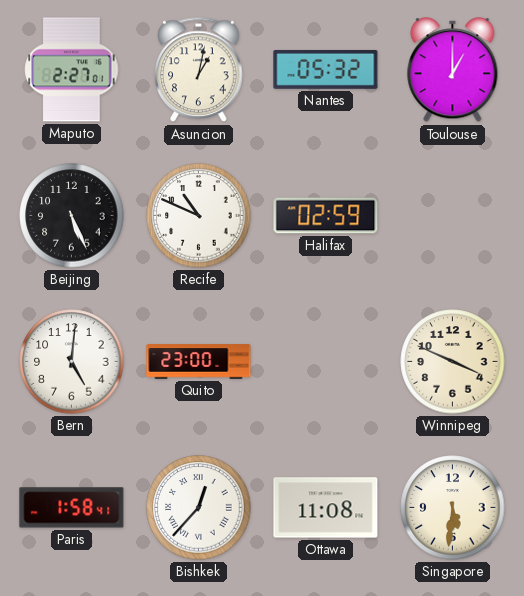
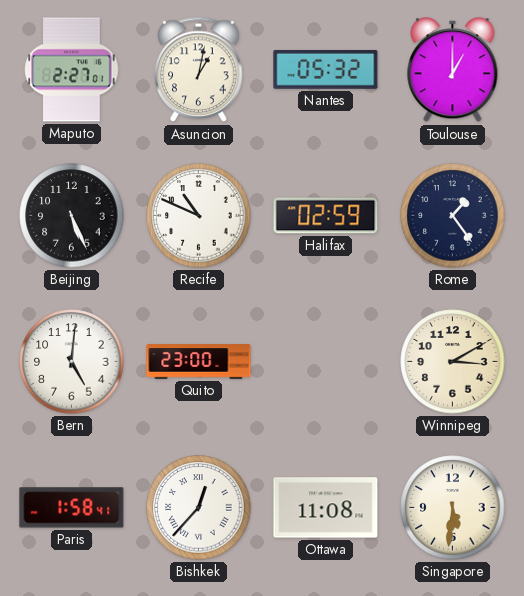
Rome: none -> 1:24 (453, 216)
Winnipeg: 3:49 -> 3:10 (453, 362)
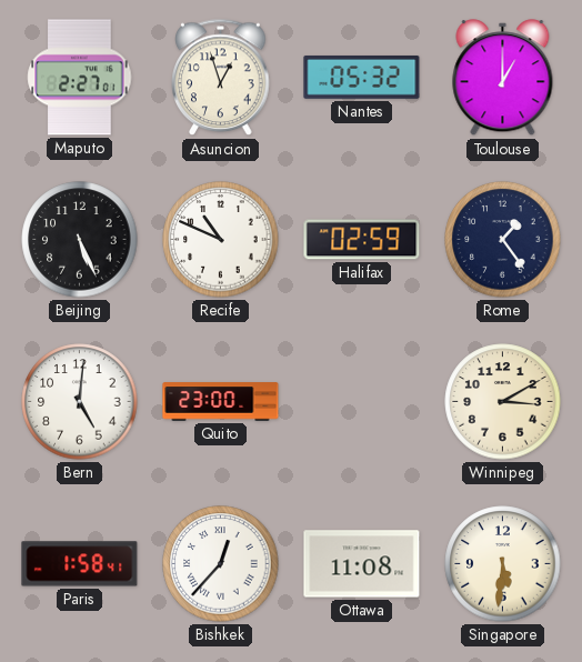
Asuncion: 1:02 -> 12:57 (221, 78)
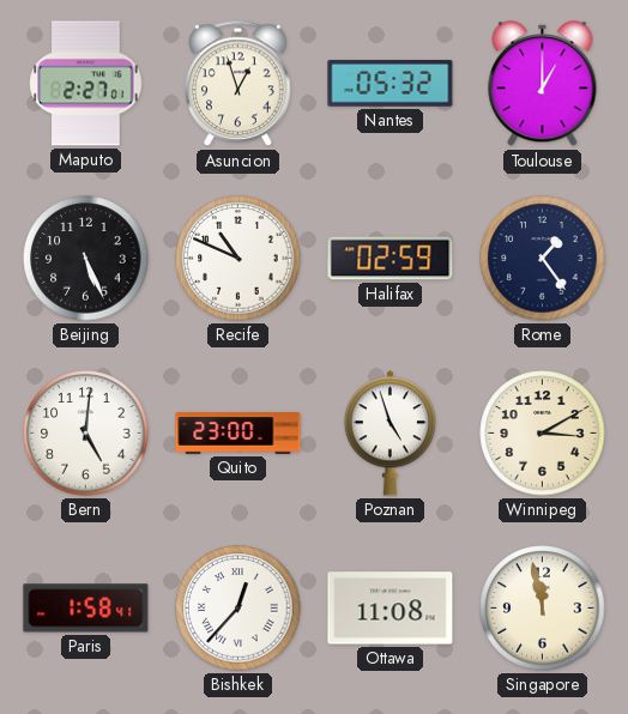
Poznan: none -> 4:57 (390, 434)
Singapore: 5:31 -> 11:58 (543, 609)
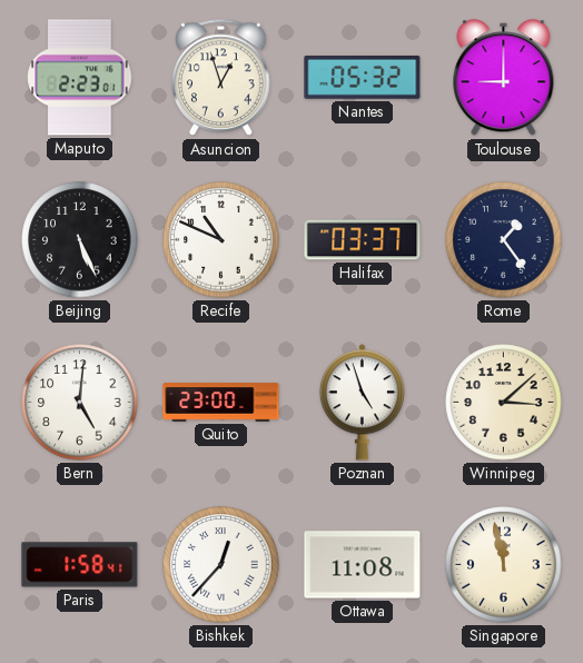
Maputo: 2:27 -> 2:23 (80, 78)
Toulouse: 1:00 -> 9:00 (504, 78)
Halifax: 02:59 -> 03:37 (363, 240)
Winnipeg: 3:10 -> 3:08 (504, 403)
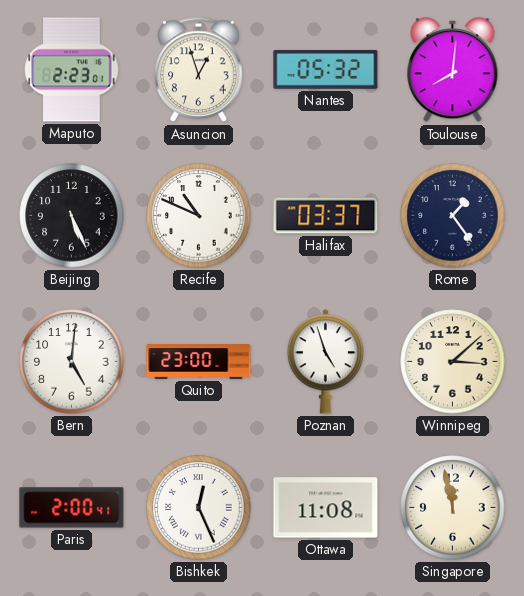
Toulouse: 9:00 -> 8:01 (453, 70)
Paris: 1:58 -> 2:00 (72, 508)
Bishkek: 12:37 -> 12:26 (199, 508)
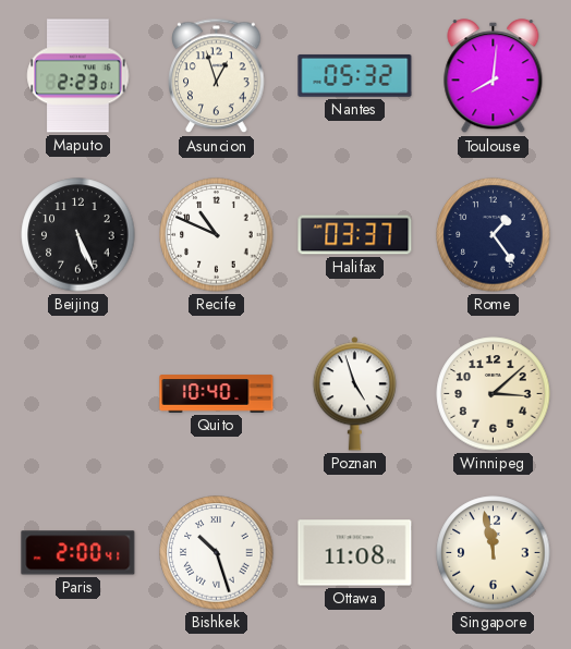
Bern: 5:01 -> none (72, 362)
Quito: 23:00 -> 10:40 (217, 394)
Bishkek: 12:26 -> 10:27 (217, 553)
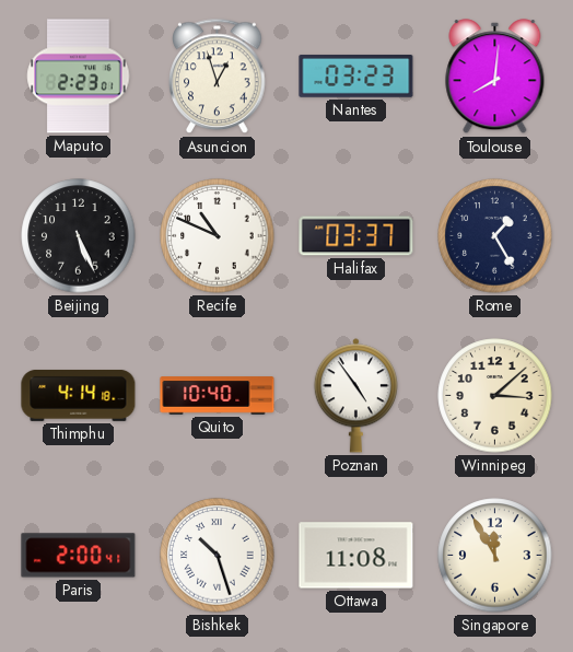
Nantes: 05:32 -> 03:23 (356, 75)
Rome: 1:24 -> 1:25 (495, 236)
Thimphu: none -> 4:14 (79, 395)
Poznan: 4:57 -> 4:54 (355, 396)
Singapore: 11:58 -> 11:55 (495, 556)
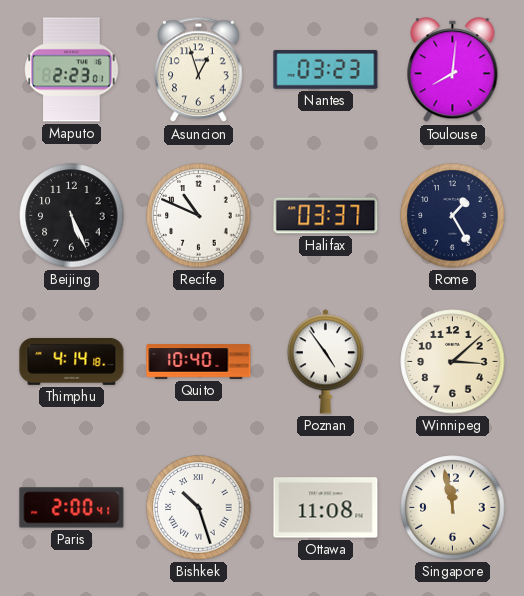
Singapore: 11:55 -> 11:58 (453, 508)
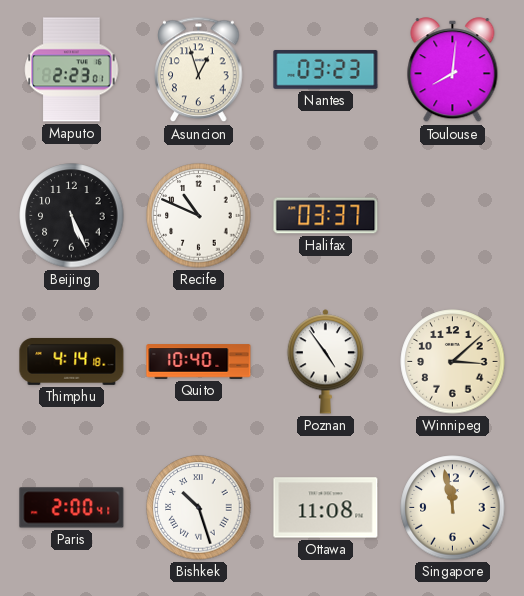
Rome: 1:25 -> none (453, 216)
